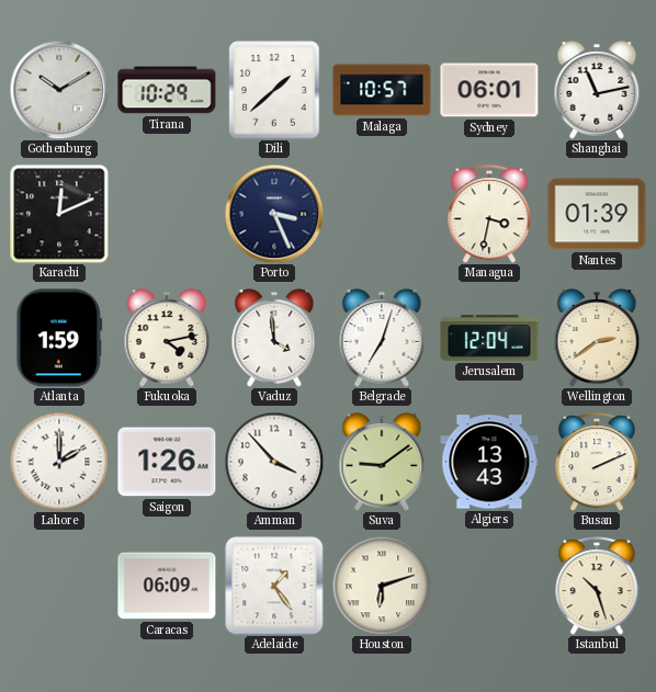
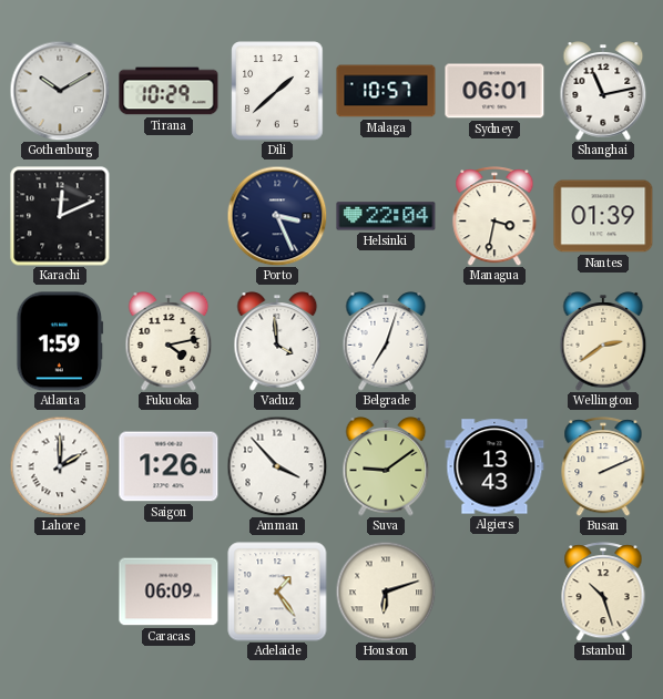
Helsinki: none -> 22:04 (386, 216)
Jerusalem: 12:04 -> none (489, 338)
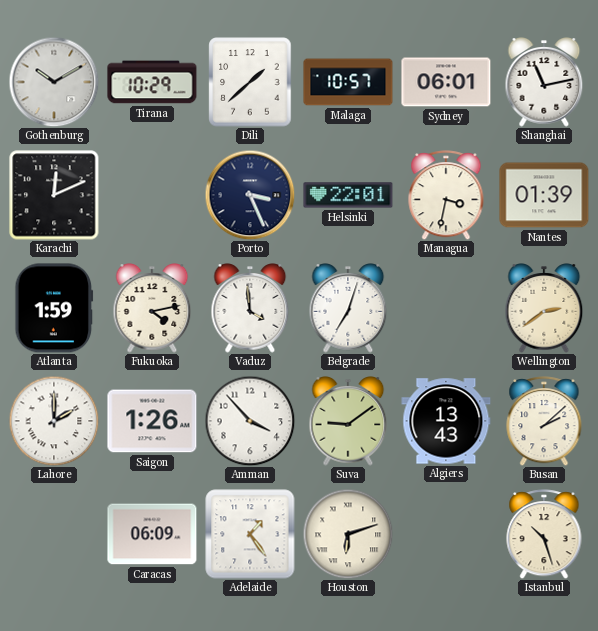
Helsinki: 22:04 -> 22:01 (348, 195)
Busan: 2:11 -> 2:08 (544, 421)
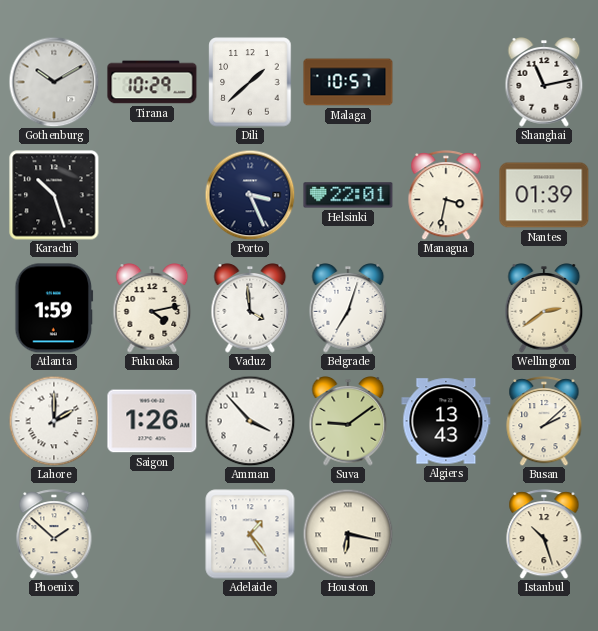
Sydney: 06:01 -> none (446, 82)
Karachi: 12:11 -> 10:27 (54, 195)
Phoenix: none -> 1:52 (54, 534)
Caracas: 06:09 -> none (152, 534)
Houston: 6:12 -> 6:17 (348, 534)
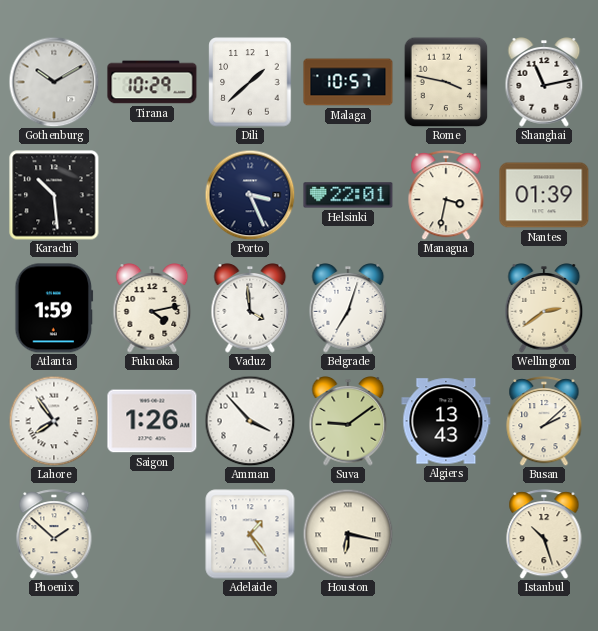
Rome: none -> 3:47 (446, 82)
Karachi: 10:27 -> 10:29 (54, 195)
Lahore: 2:00 -> 7:54 (54, 421)
